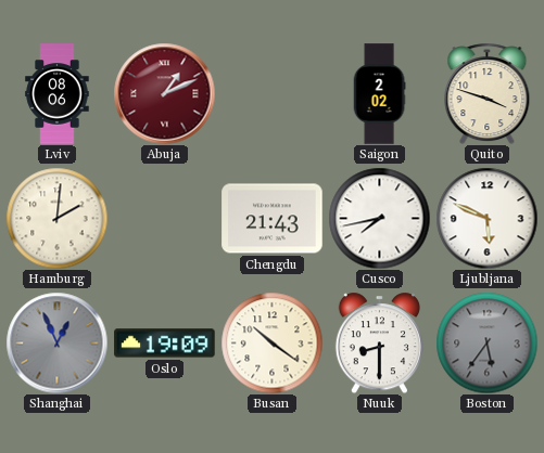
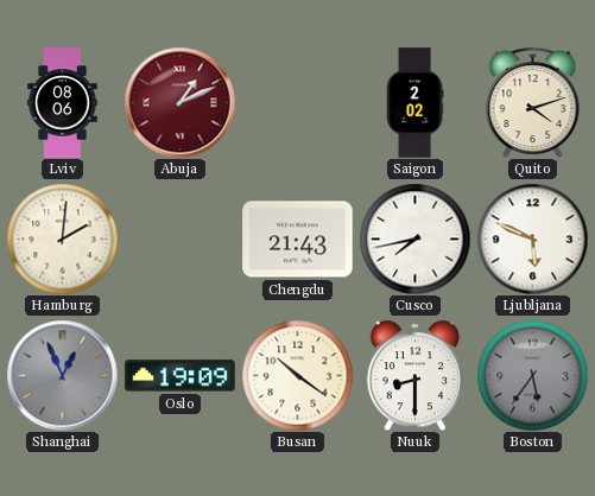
Quito: 3:48 -> 4:12 (533, 102)
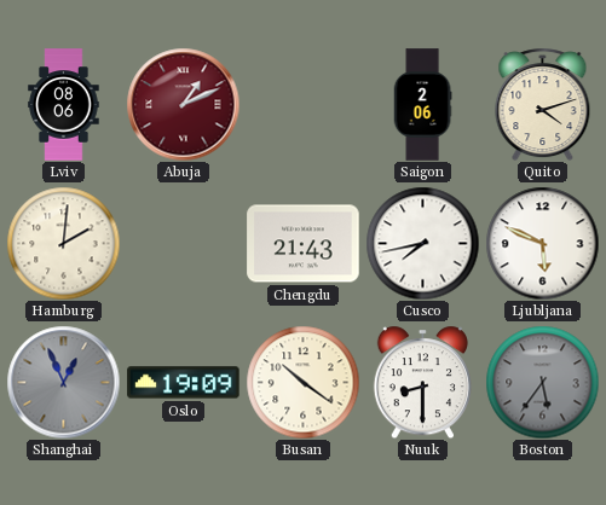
Saigon: 2:02 -> 2:06 (422, 105)
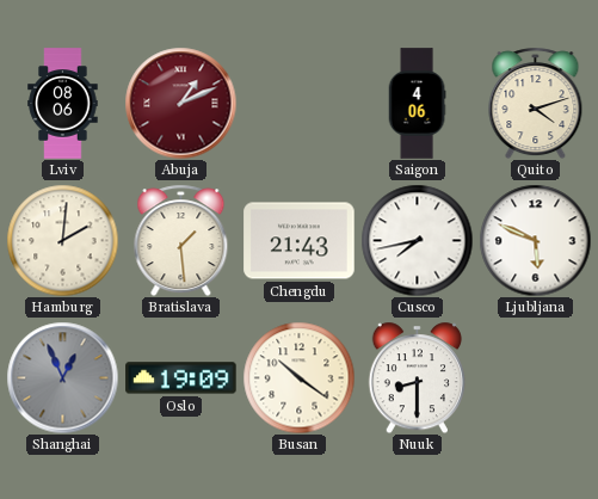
Saigon: 2:06 -> 4:06 (417, 104)
Bratislava: none -> 1:29 (181, 240)
Boston: 5:36 -> none (542, 382)
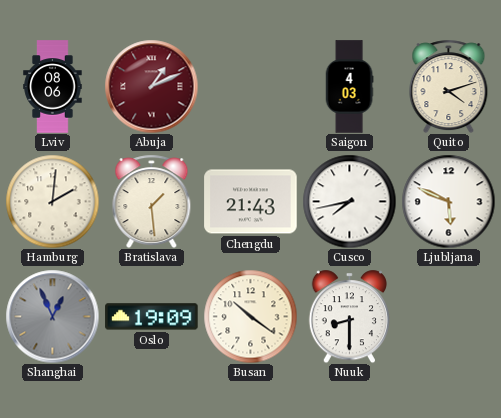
Saigon: 4:06 -> 4:03 (349, 87)
